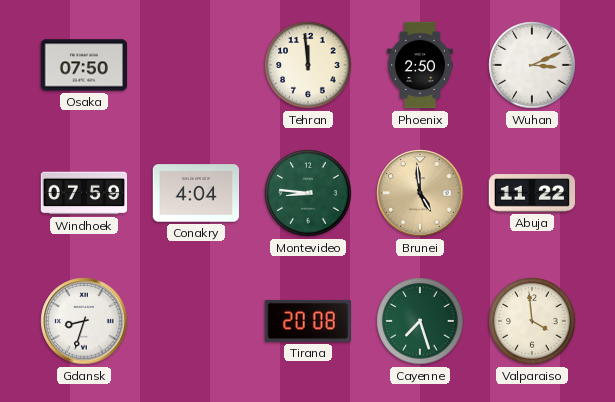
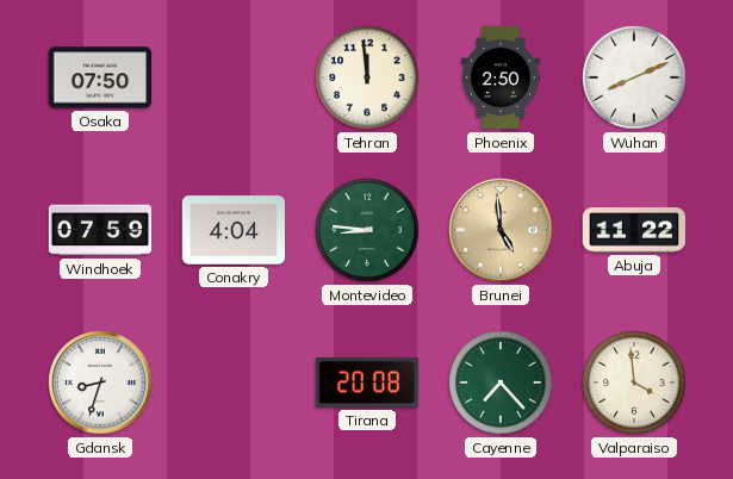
Wuhan: 3:11 -> 8:11 (634, 77)
Cayenne: 7:27 -> 7:23 (501, 382)
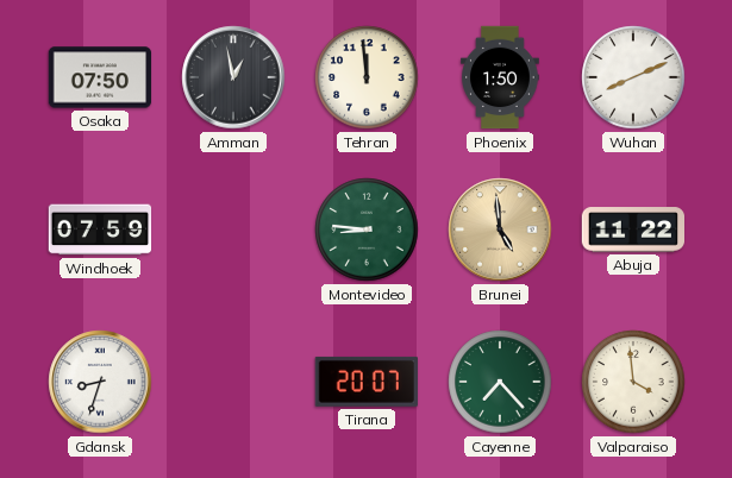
Amman: none -> 12:58 (233, 77)
Phoenix: 2:50 -> 1:50 (500, 77)
Conakry: 4:04 -> none (234, 230)
Tirana: 20:08 -> 20:07 (367, 382)
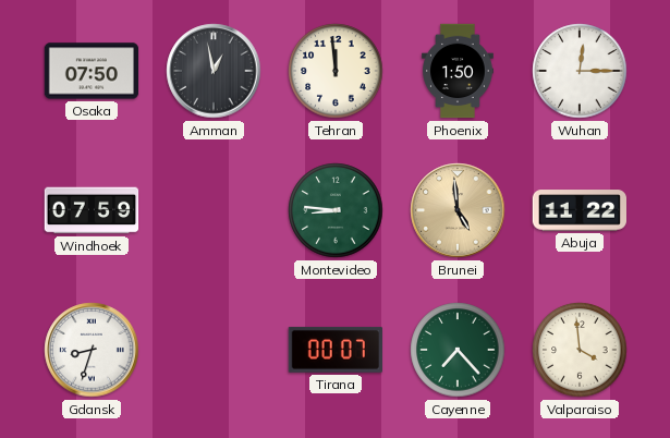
Wuhan: 8:11 -> 12:15 (580, 71)
Tirana: 20:07 -> 00:07 (336, 350)
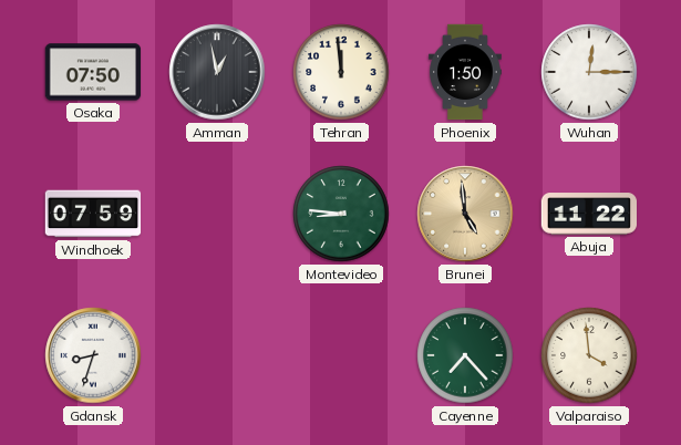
Tirana: 00:07 -> none (336, 350)
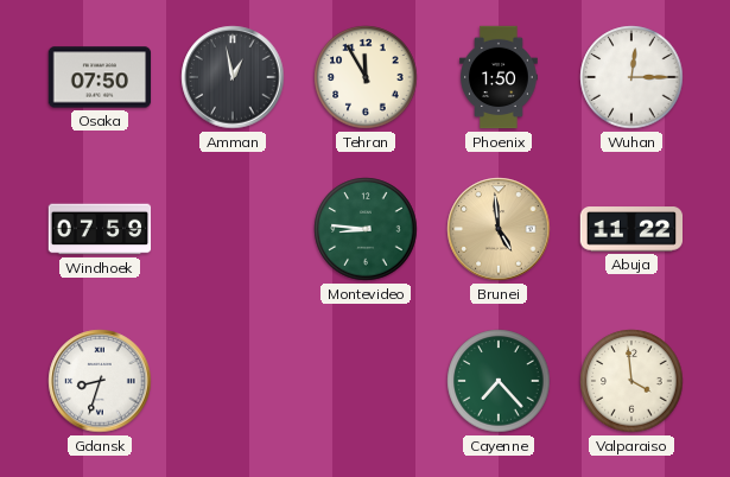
Tehran: 11:59 -> 11:55 (366, 77)
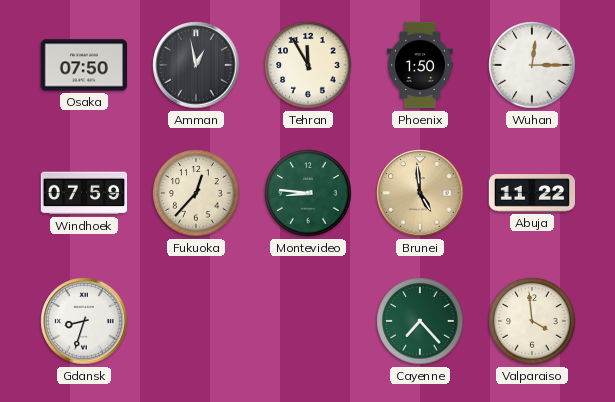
Fukuoka: none -> 12:37 (196, 193)
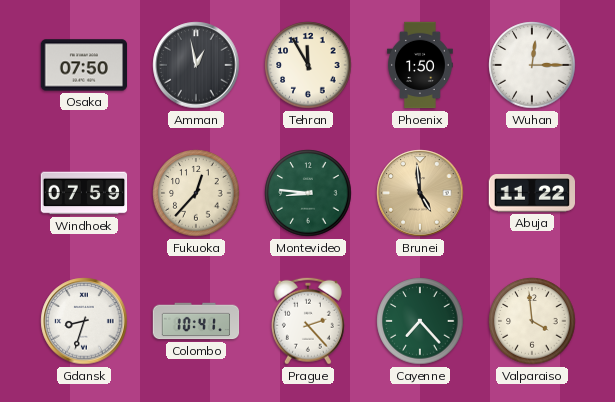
Colombo: none -> 10:41 (196, 321)
Prague: none -> 2:23 (308, 321)
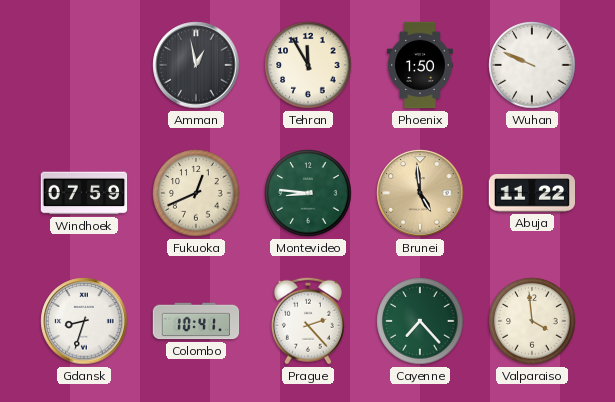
Osaka: 07:50 -> none (84, 65)
Wuhan: 12:15 -> 9:49 (532, 65)
Fukuoka: 12:37 -> 12:41 (196, 193)
